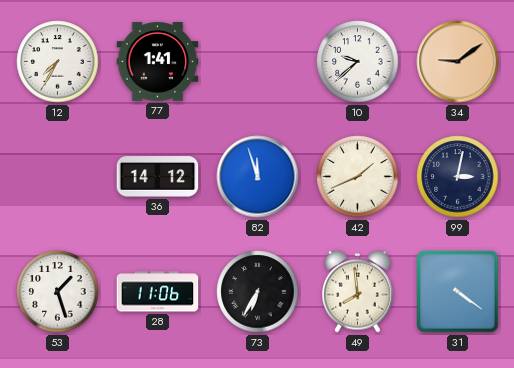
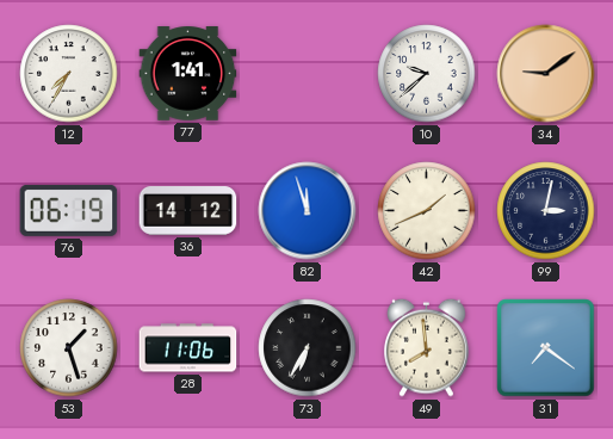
76: none -> 06:19 (69, 210)
31: 4:21 -> 7:21 (546, 348)
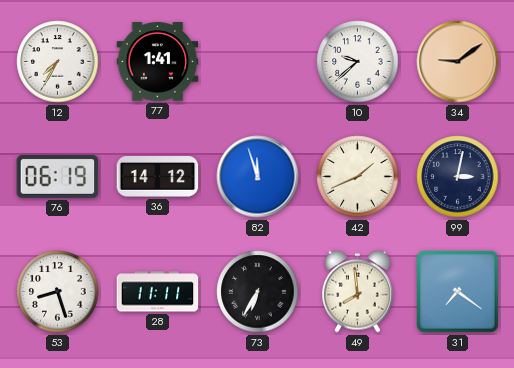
53: 1:27 -> 8:27 (58, 292)
28: 11:06 -> 11:11 (158, 292)
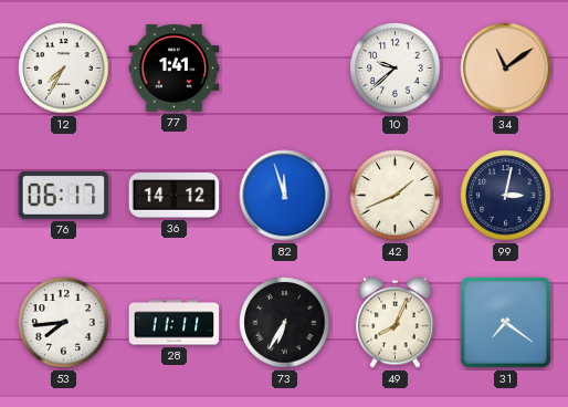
34: 9:09 -> 11:09 (506, 69)
76: 06:19 -> 06:17 (64, 195)
53: 8:27 -> 7:44 (64, 323)
49: 7:59 -> 8:04 (396, 322)
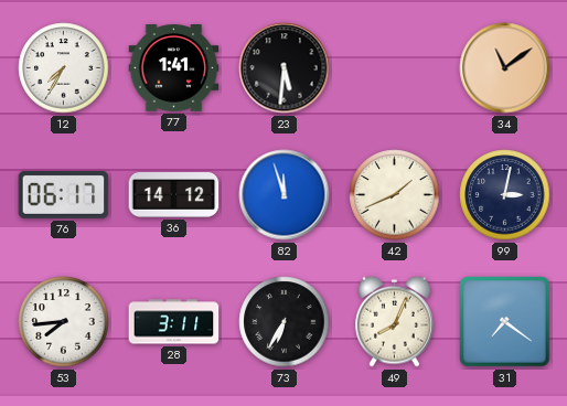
23: none -> 5:31 (285, 68)
10: 9:38 -> none (396, 69)
28: 11:11 -> 3:11 (174, 322)
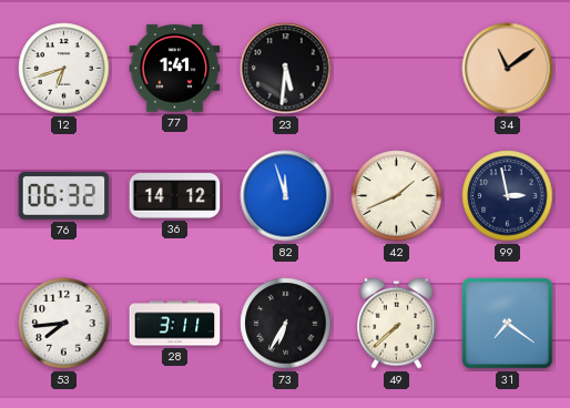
12: 7:35 -> 6:42 (64, 69)
76: 06:17 -> 06:32 (64, 195)
99: 3:02 -> 2:58 (508, 196)
49: 8:04 -> 7:38 (397, 323)
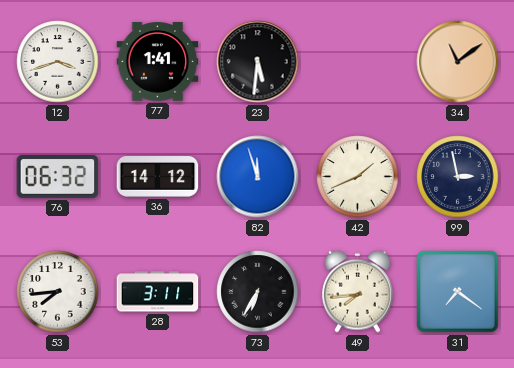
12: 6:42 -> 3:42 (58, 62)
49: 7:38 -> 7:44 (358, 291)
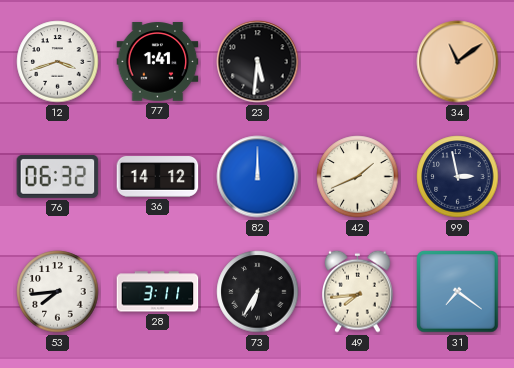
82: 11:57 -> 12:00 (258, 177)
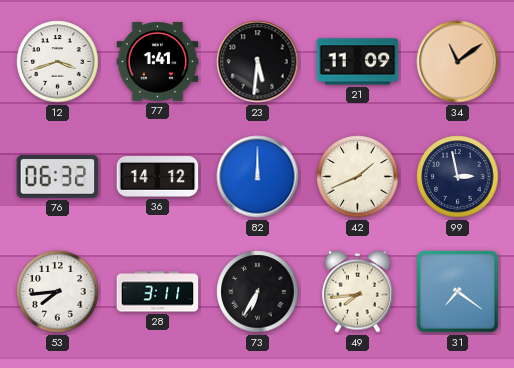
21: none -> 11:09 (358, 62)
